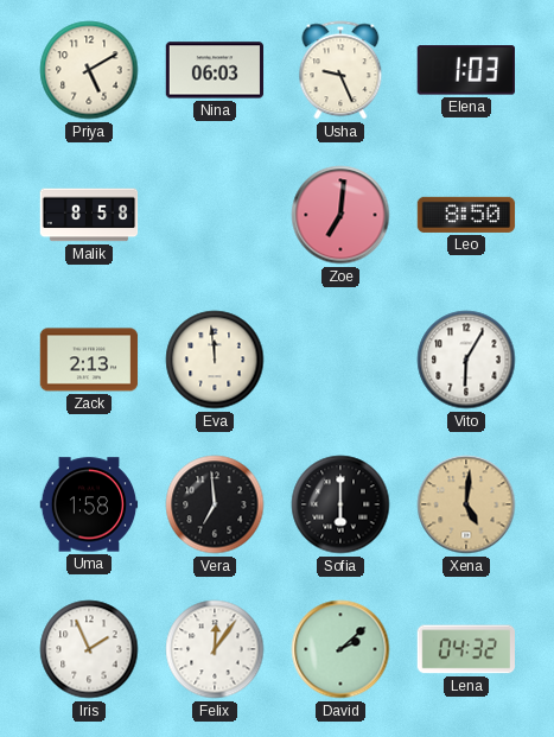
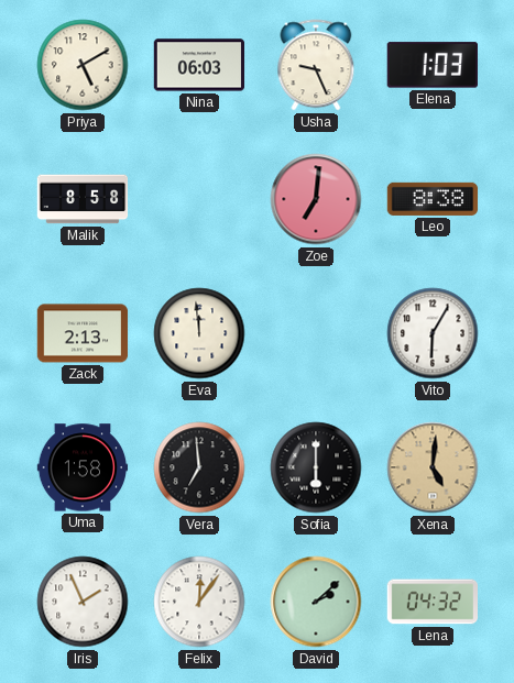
Leo: 8:50 -> 8:38 (433, 199)
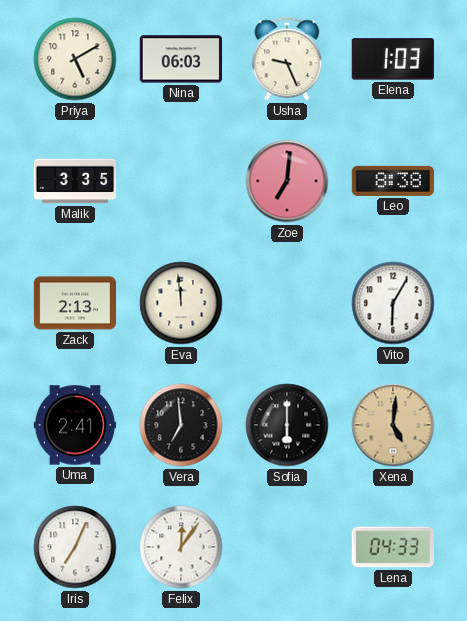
Malik: 8:58 -> 3:35 (75, 181)
Uma: 1:58 -> 2:41 (75, 425)
Iris: 1:56 -> 7:04 (75, 547)
David: 2:08 -> none (316, 602)
Lena: 04:32 -> 04:33 (393, 547)
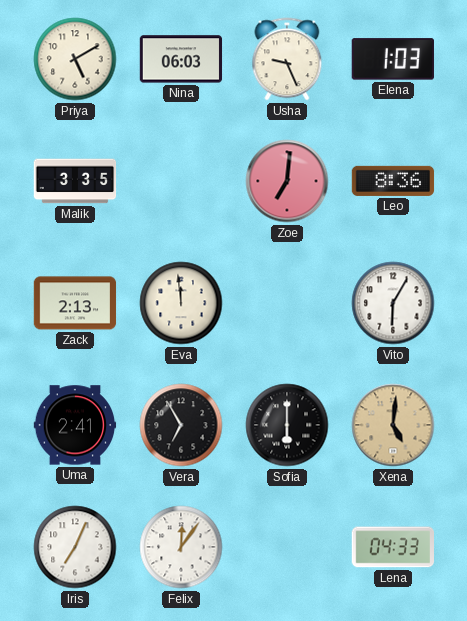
Leo: 8:38 -> 8:36 (393, 181)
Vera: 6:59 -> 6:55 (181, 425)
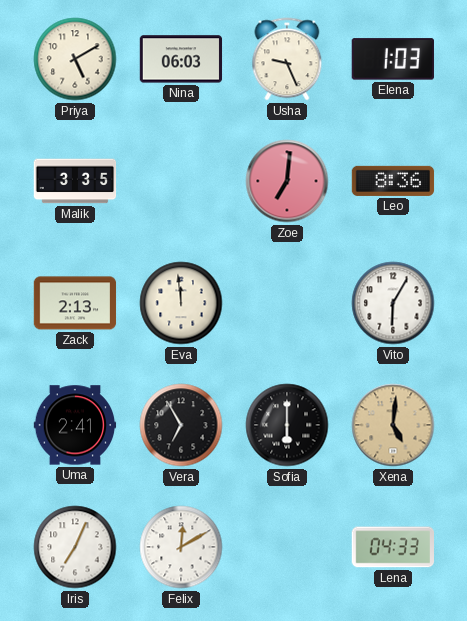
Felix: 12:06 -> 12:10 (181, 547)
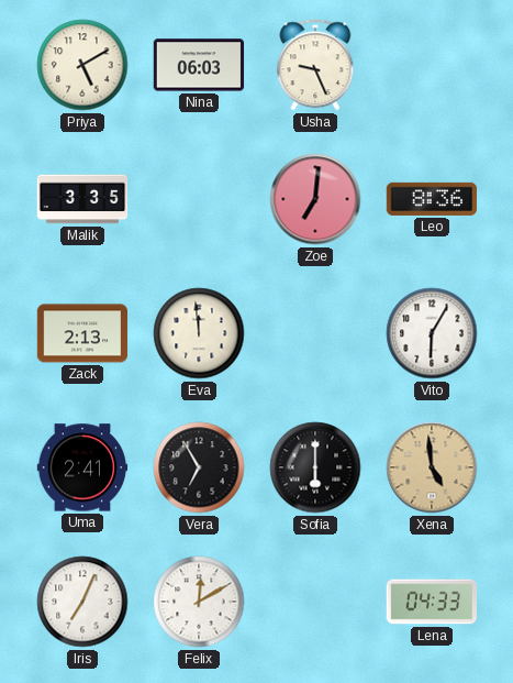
Elena: 1:03 -> none (393, 59)
Xena: 5:01 -> 4:59 (432, 467)
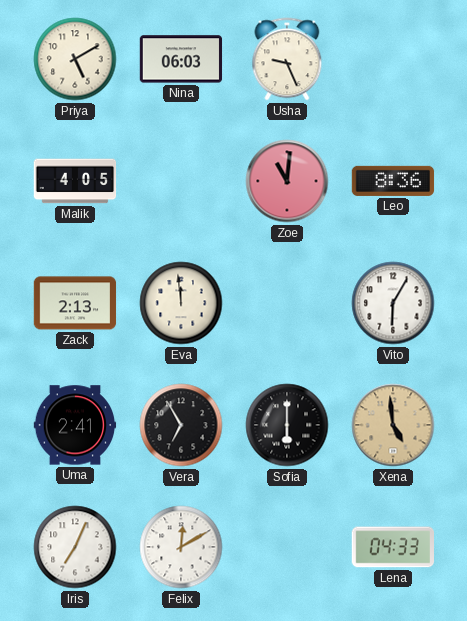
Malik: 3:35 -> 4:05 (75, 181)
Zoe: 7:01 -> 11:01 (287, 181)
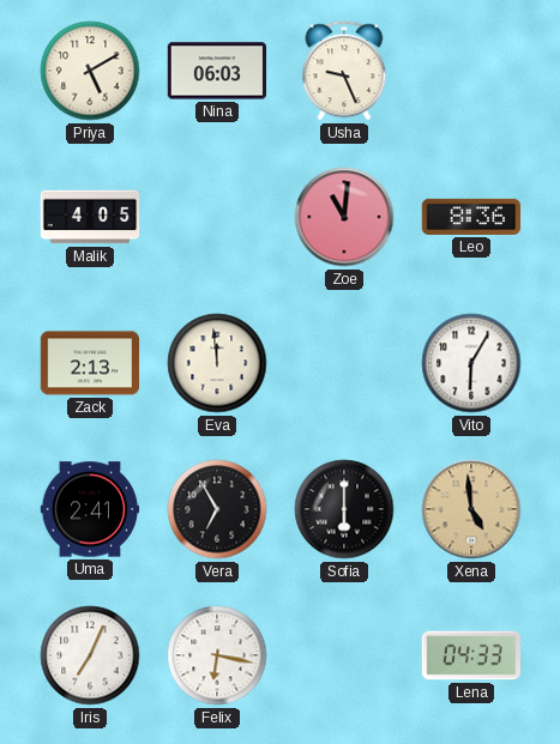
Felix: 12:10 -> 6:17 (217, 655)
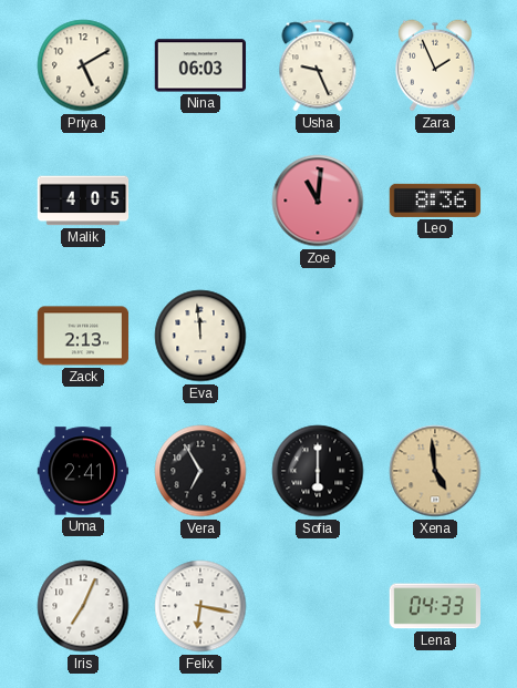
Zara: none -> 1:56 (436, 65)
Vito: 6:05 -> none (471, 363)
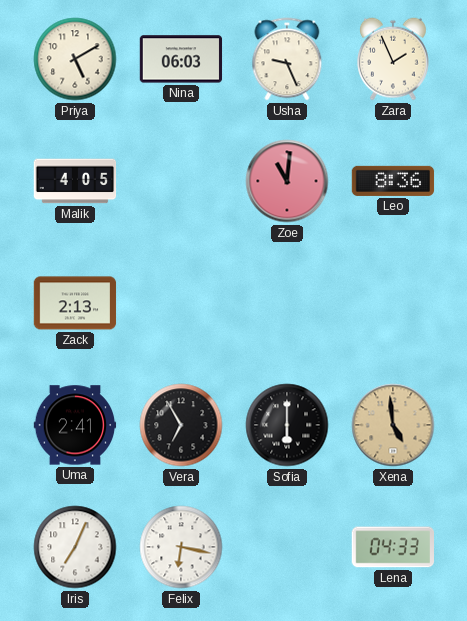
Eva: 11:59 -> none (200, 336)
